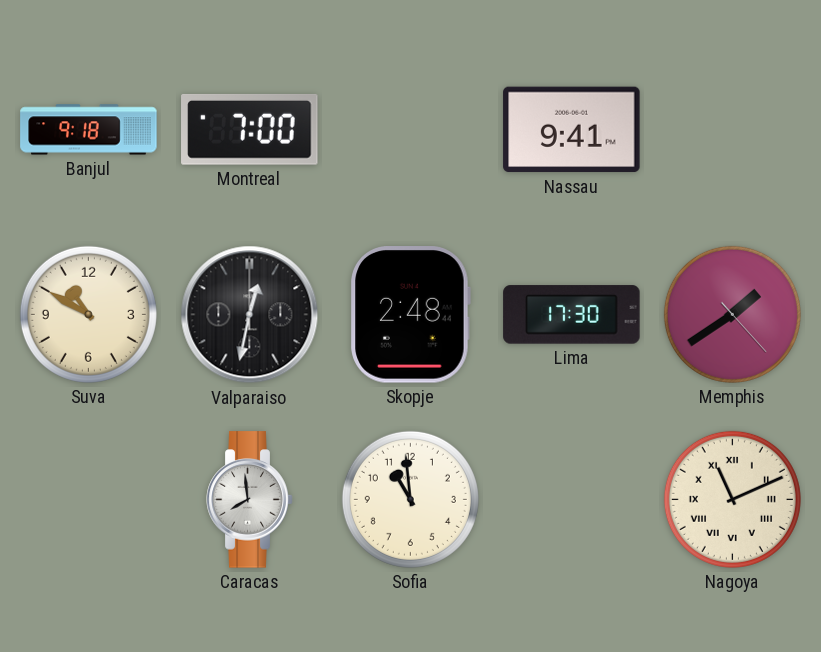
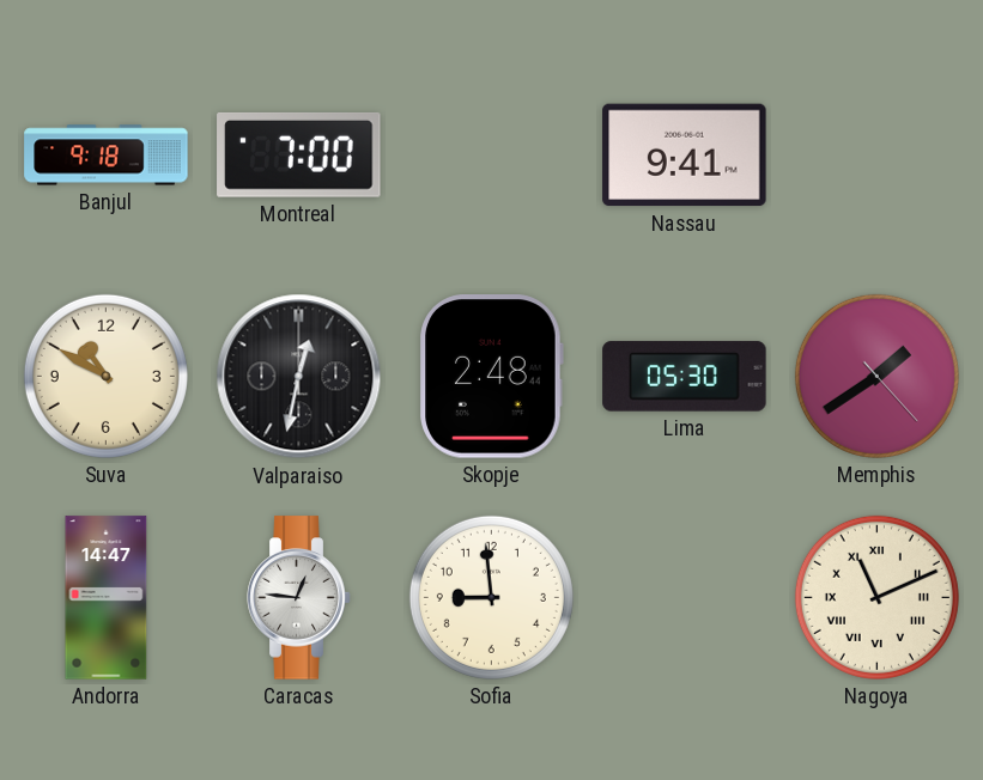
Lima: 17:30 -> 05:30 (685, 377)
Andorra: none -> 14:47 (107, 598)
Caracas: 7:59 -> 12:46 (299, 598)
Sofia: 10:59 -> 8:59 (491, 597)
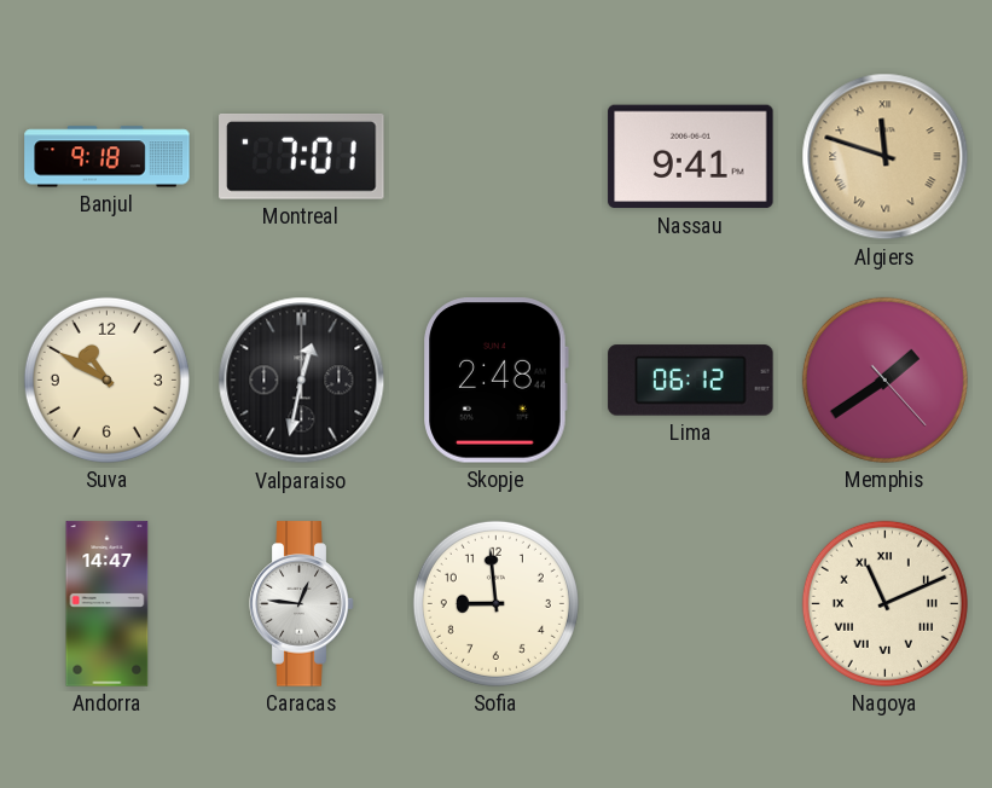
Montreal: 7:00 -> 7:01 (302, 156)
Algiers: none -> 11:48 (886, 157)
Lima: 05:30 -> 06:12 (691, 381)
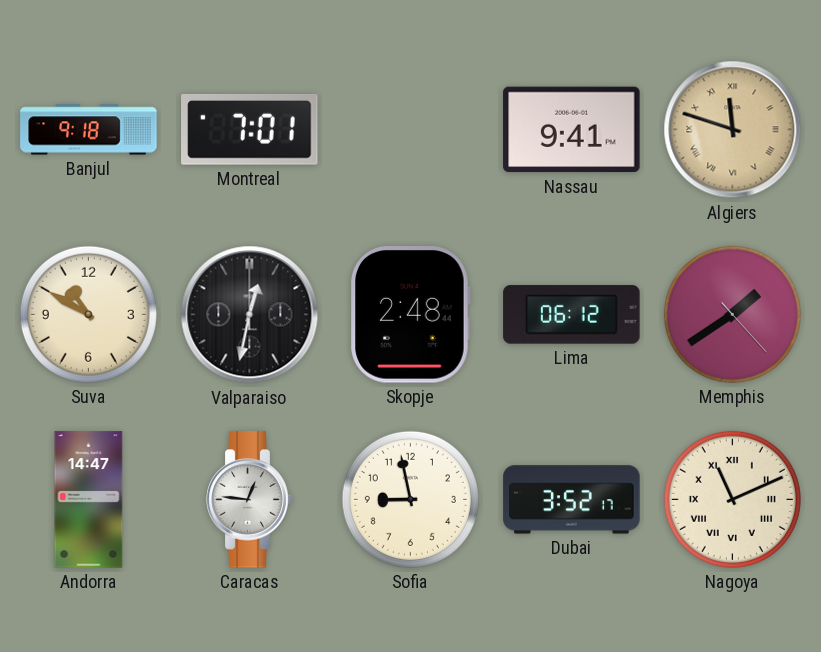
Sofia: 8:59 -> 8:58 (410, 499)
Dubai: none -> 3:52 (572, 500)
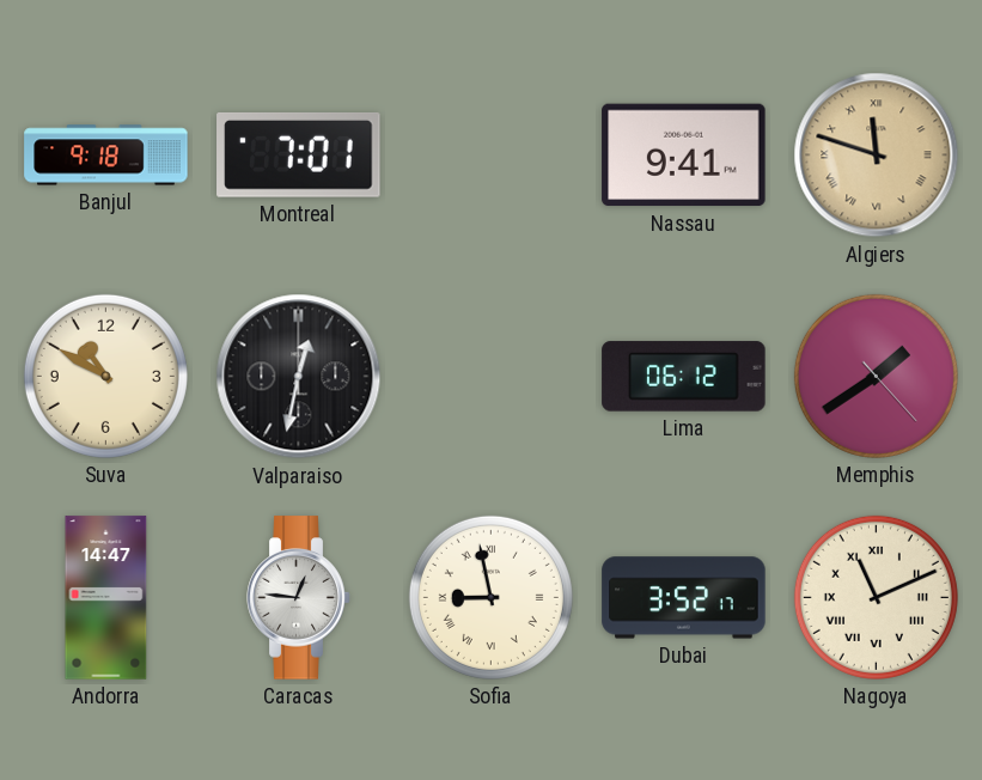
Skopje: 2:48 -> none (410, 315)
Sofia numerals: Arabic -> Roman (490, 597)
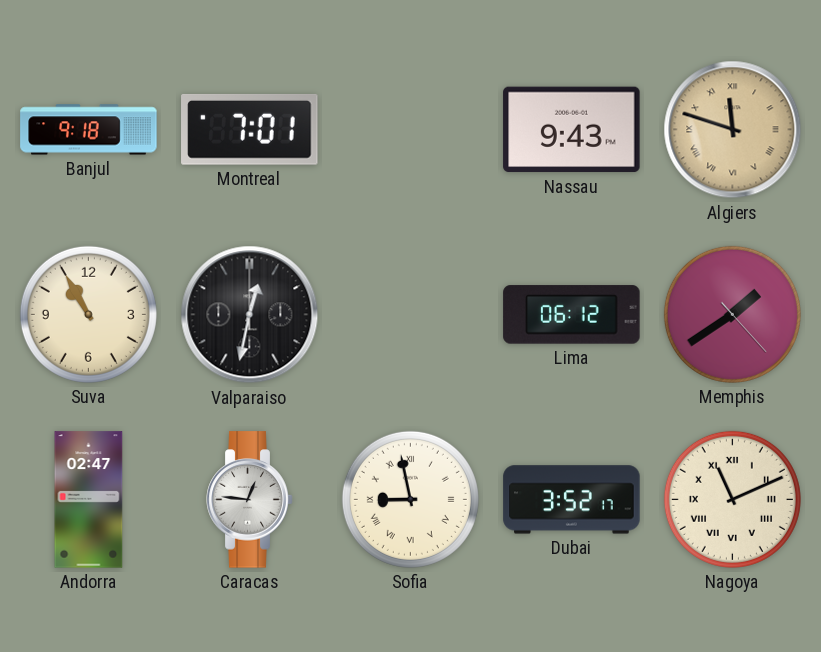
Nassau: 9:41 -> 9:43 (572, 130)
Suva: 10:50 -> 10:55 (88, 314)
Andorra: 14:47 -> 02:47 (89, 500)
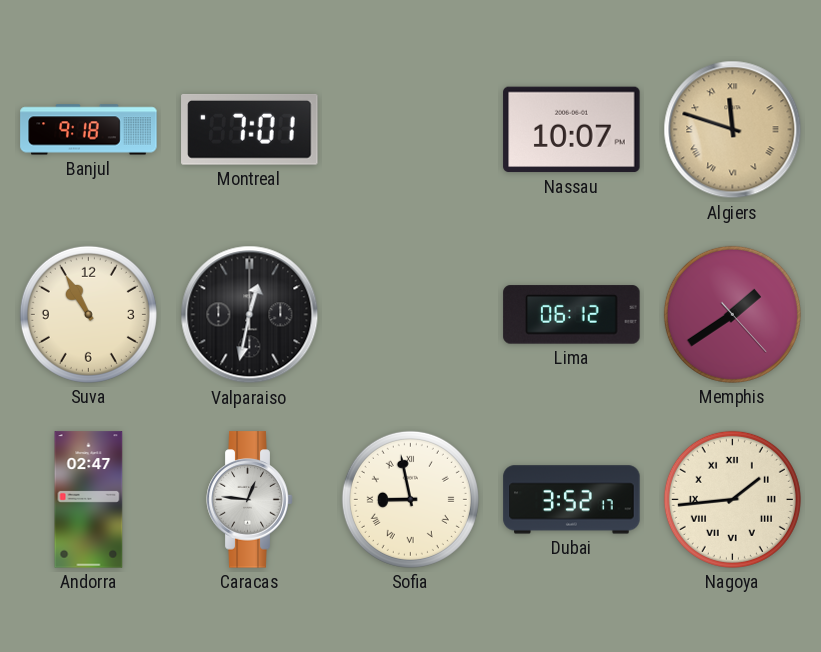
Nassau: 9:43 -> 10:07 (572, 130)
Nagoya: 11:11 -> 1:44 (732, 499)
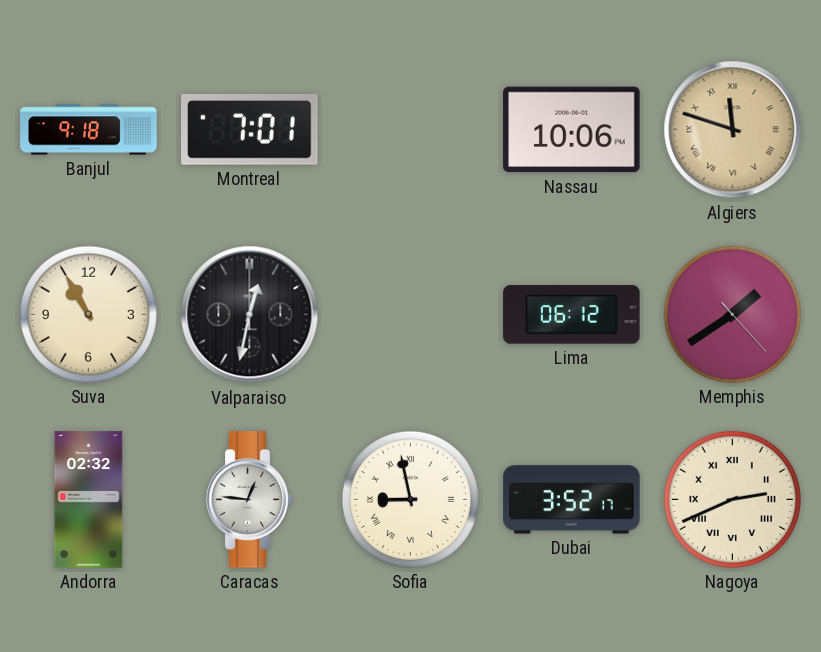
Nassau: 10:07 -> 10:06 (572, 130)
Andorra: 02:47 -> 02:32 (89, 500)
Nagoya: 1:44 -> 2:41 (732, 499)
